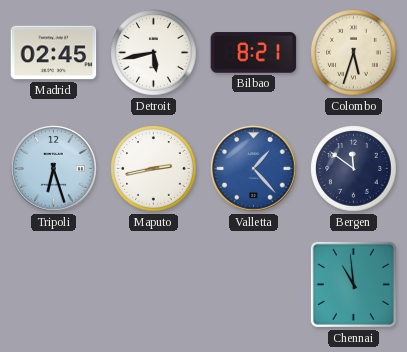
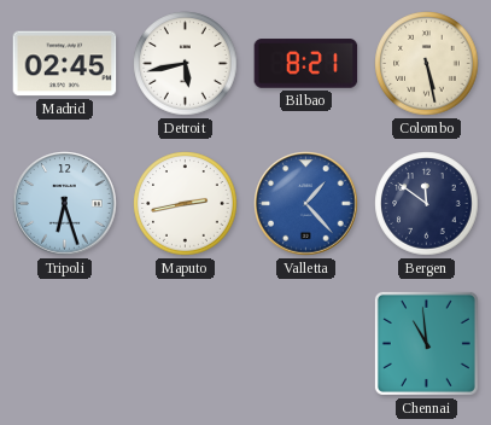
Colombo: 5:33 -> 5:28 (427, 64)
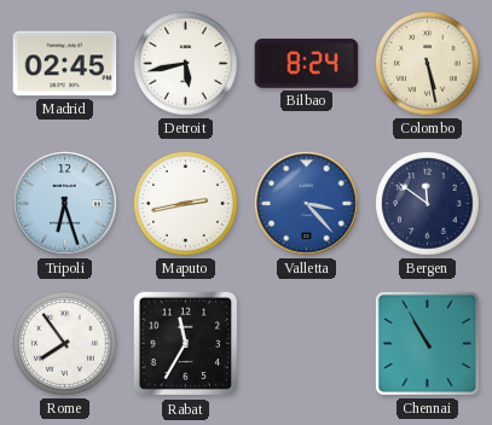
Bilbao: 8:21 -> 8:24 (307, 64)
Valletta: 1:23 -> 3:23 (307, 204)
Rome: none -> 7:54 (65, 344)
Rabat: none -> 11:35 (186, 344)
Chennai: 10:59 -> 10:55 (427, 343)
